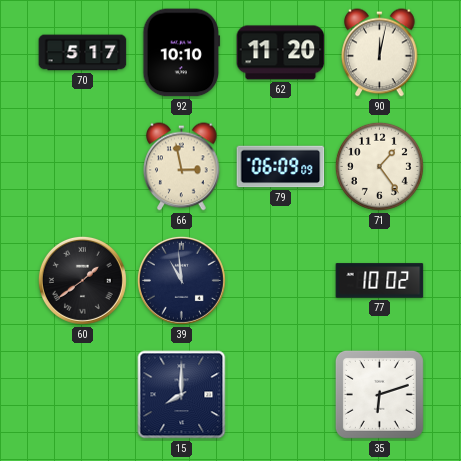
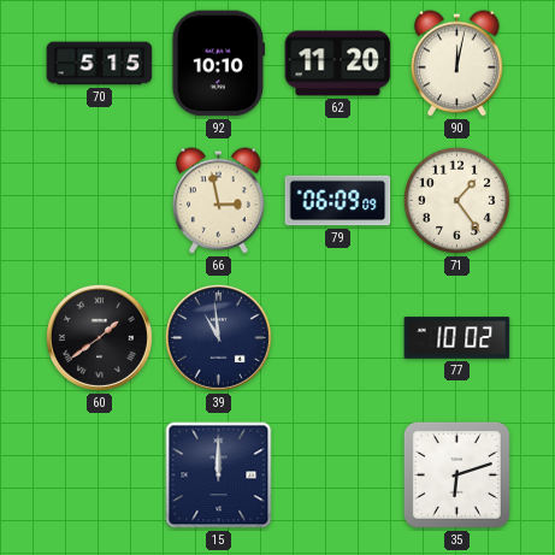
70: 5:17 -> 5:15 (100, 64)
15: 8:00 -> 12:00 (219, 476)
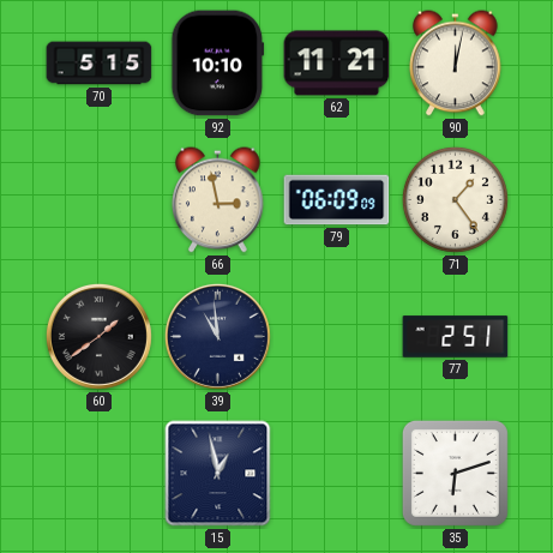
62: 11:20 -> 11:21 (337, 64)
77: 10:02 -> 2:51 (456, 337)
15: 12:00 -> 12:58 (218, 474)
